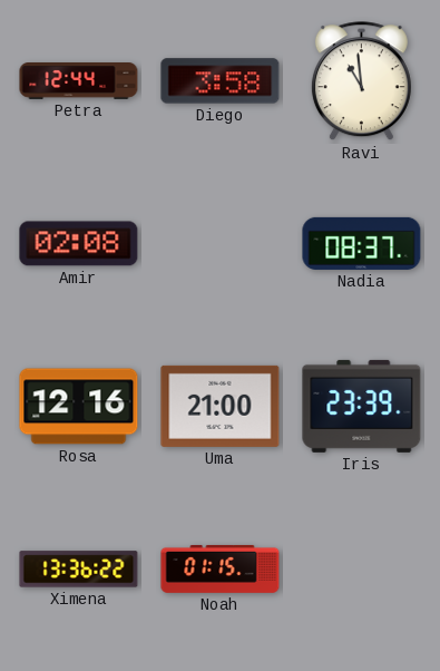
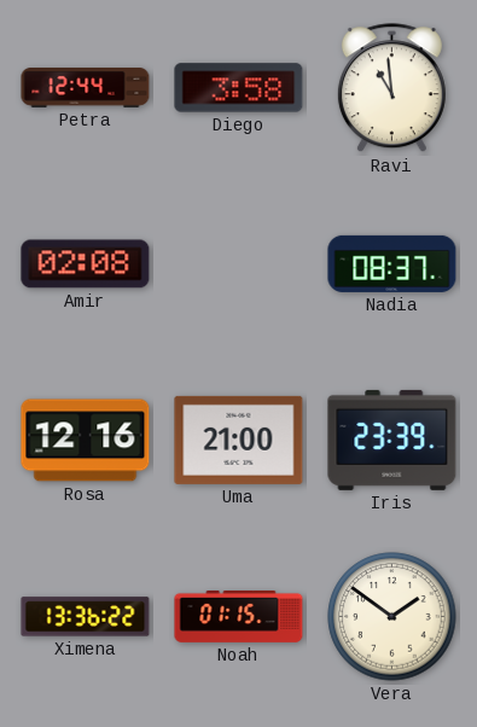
Vera: none -> 1:51 (392, 617)
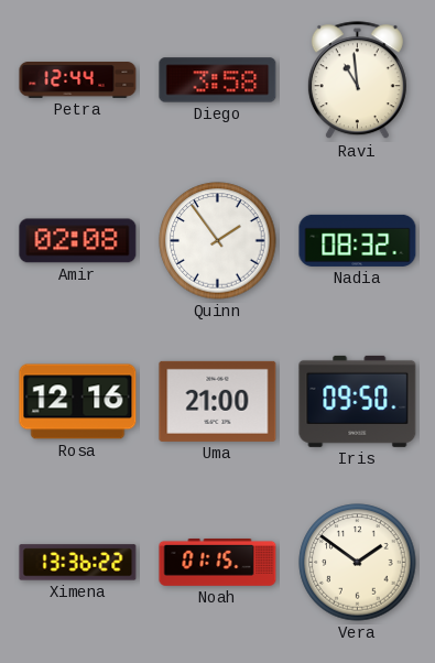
Quinn: none -> 1:54 (218, 241)
Nadia: 08:37 -> 08:32 (358, 240)
Iris: 23:39 -> 09:50 (358, 401)
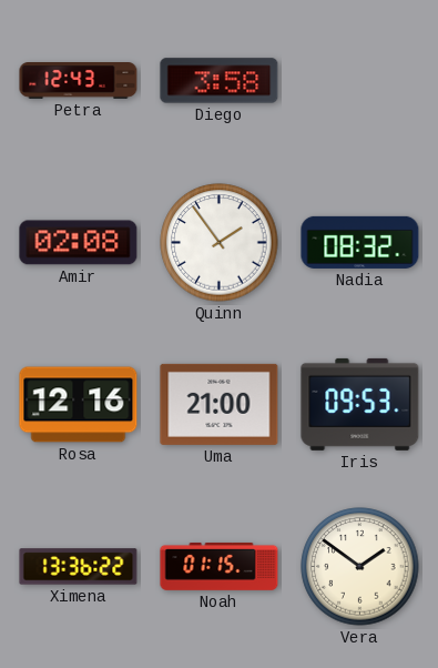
Petra: 12:44 -> 12:43 (79, 81)
Ravi: 10:59 -> none (357, 80)
Iris: 09:50 -> 09:53 (360, 404)
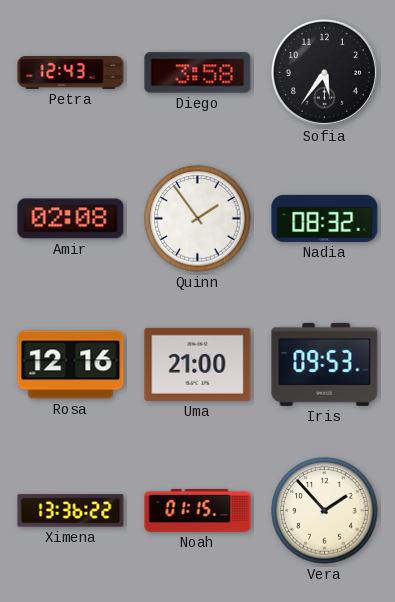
Sofia: none -> 5:36 (324, 72)
Vera: 1:51 -> 1:53 (325, 511)
